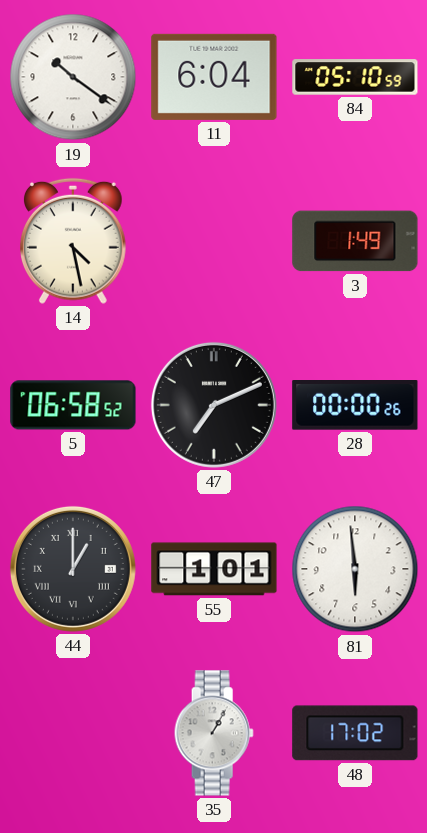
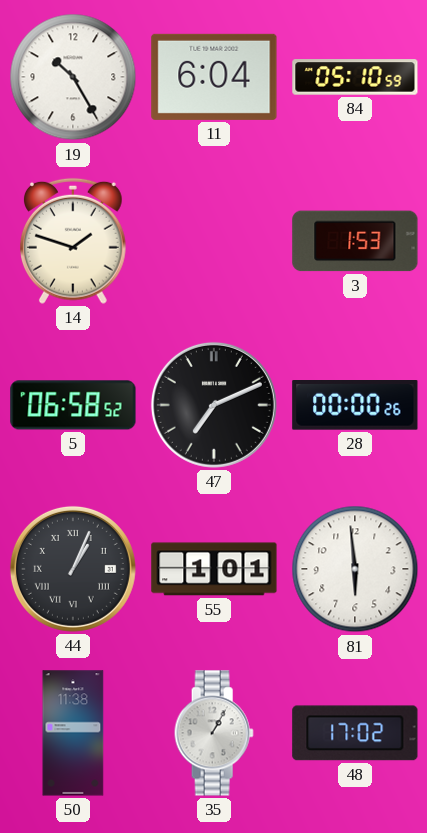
19: 10:21 -> 10:25 (73, 77)
14: 4:28 -> 1:48 (74, 241)
3: 1:49 -> 1:53 (355, 241)
44: 1:00 -> 1:04 (73, 569)
50: none -> 11:38 (73, 733)
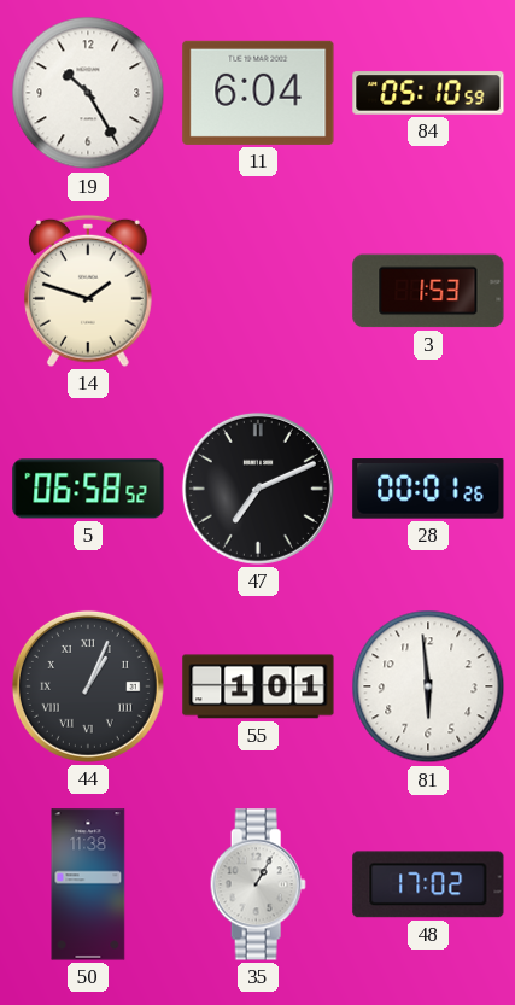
28: 00:00 -> 00:01 (428, 490)
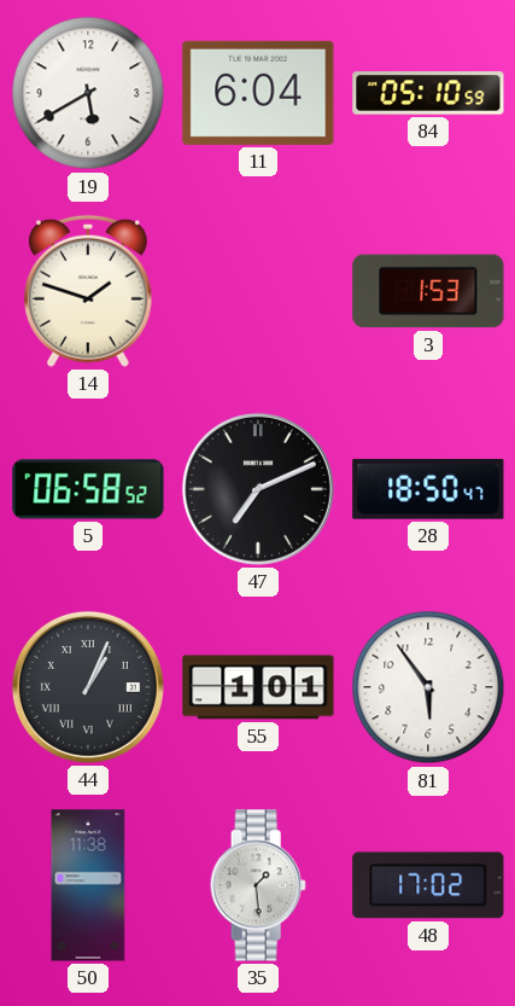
19: 10:25 -> 5:40 (88, 93)
28: 00:01 -> 18:50 (428, 490)
81: 5:59 -> 5:54 (428, 687)
35: 1:05 -> 1:29 (258, 885)
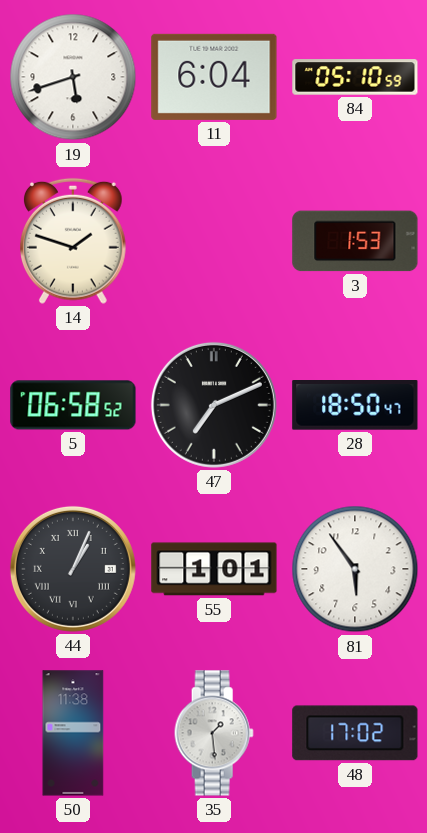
19: 5:40 -> 5:42 (73, 77)
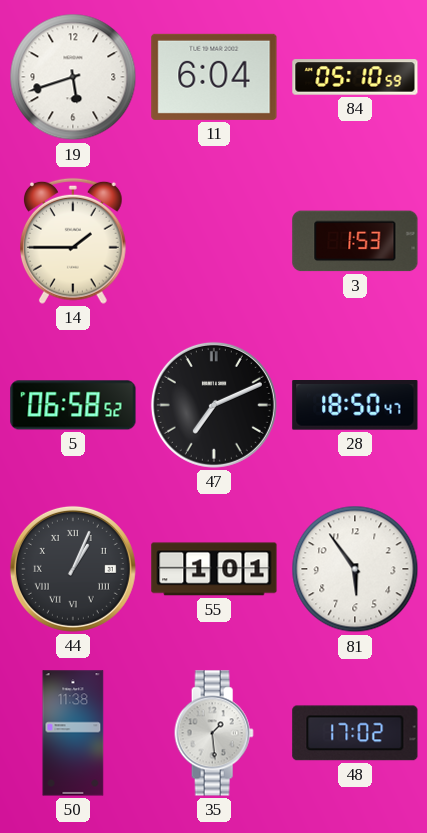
14: 1:48 -> 1:45 (74, 241)
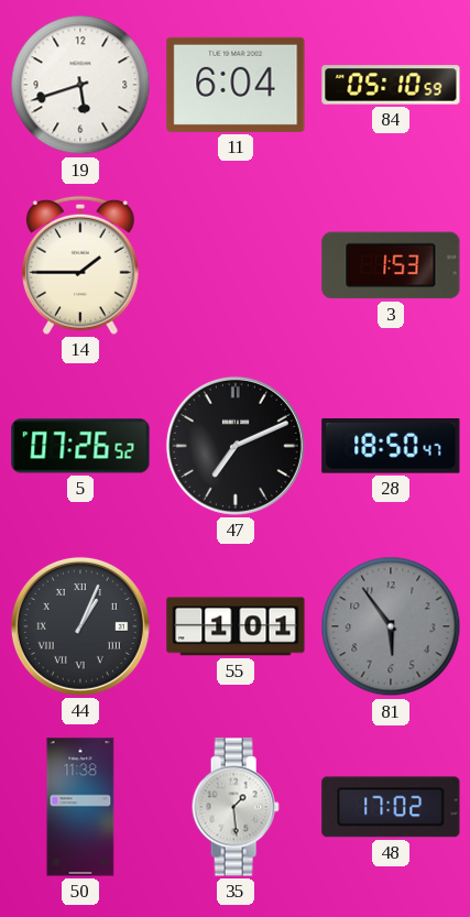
5: 06:58 -> 07:26 (80, 446)
81 dial: white -> grey (391, 626)
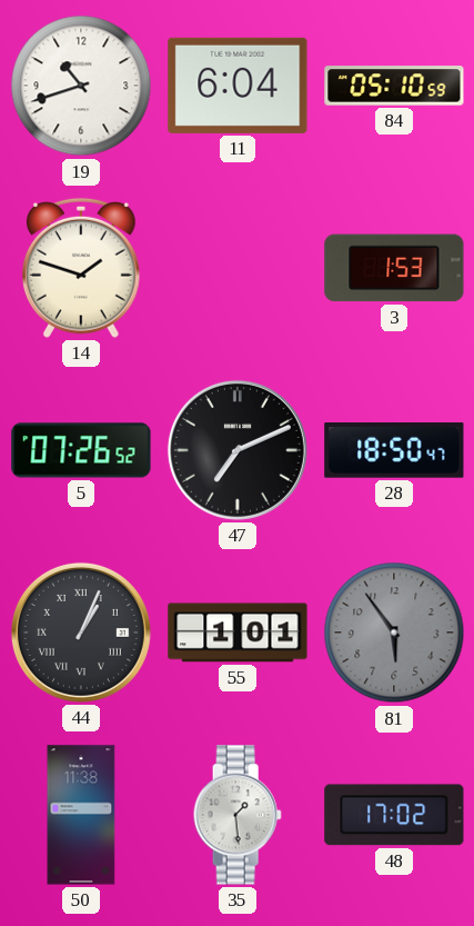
19: 5:42 -> 10:42 (81, 86)
14: 1:45 -> 1:48 (82, 268)
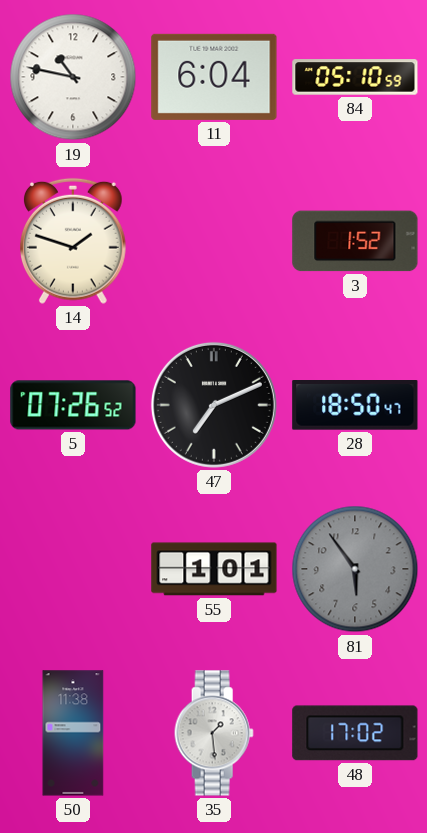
19: 10:42 -> 10:47 (73, 77)
3: 1:53 -> 1:52 (355, 241)
44: 1:04 -> none (81, 633)
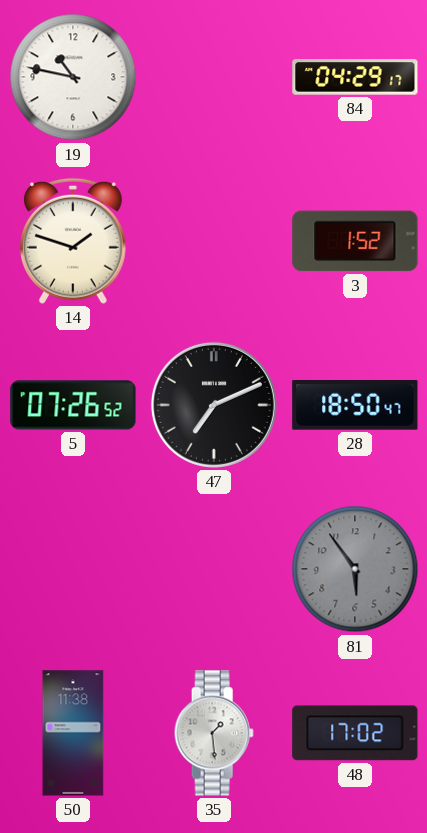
11: 6:04 -> none (214, 77)
84: 05:10 -> 04:29 (355, 77)
55: 1:01 -> none (214, 569)
